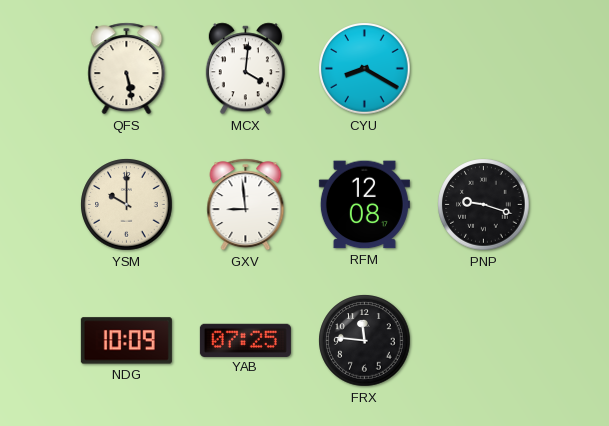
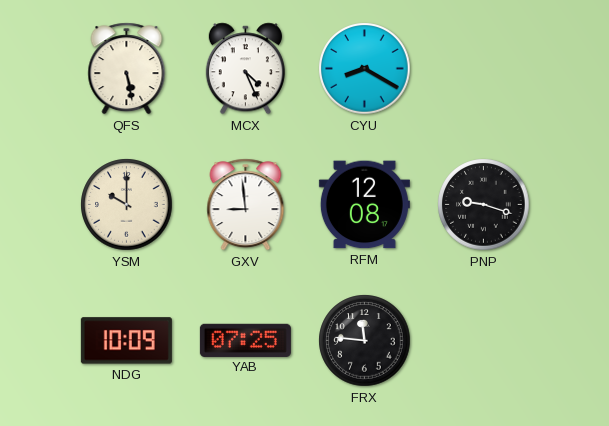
MCX: 4:01 -> 4:26 (245, 69)
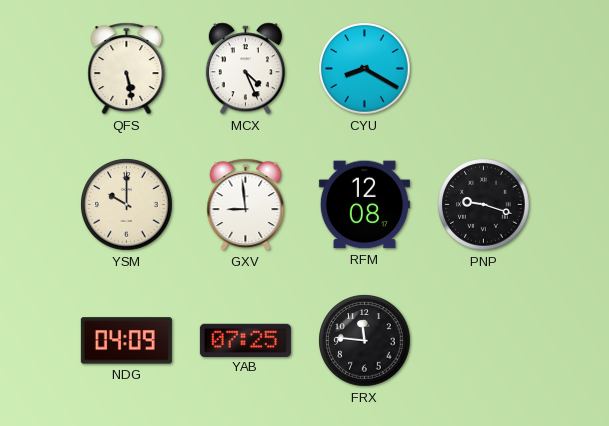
NDG: 10:09 -> 04:09 (126, 341)
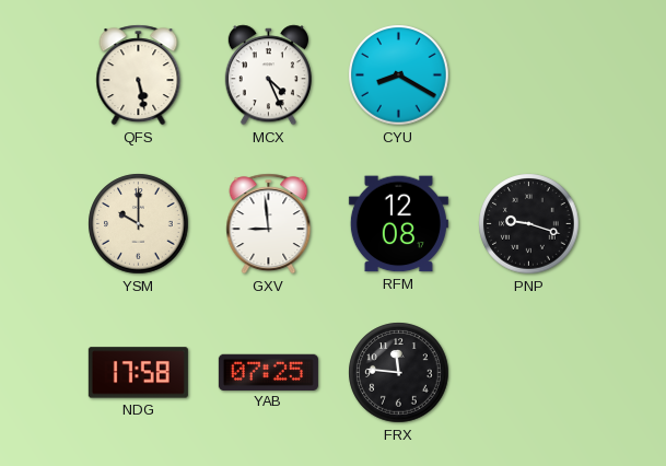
NDG: 04:09 -> 17:58 (138, 373)
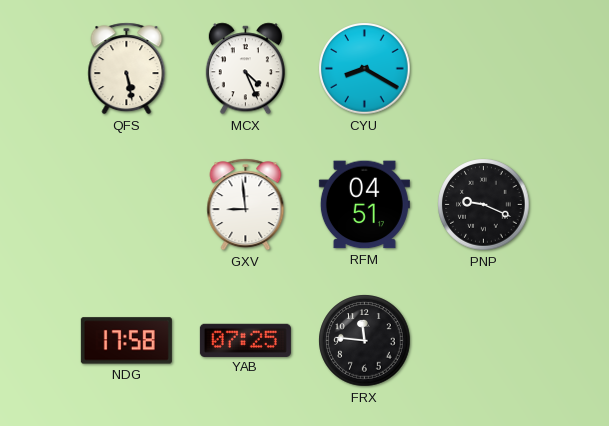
YSM: 10:00 -> none (139, 224)
RFM: 12:08 -> 04:51 (364, 205)
PNP: 9:18 -> 9:19 (484, 205)
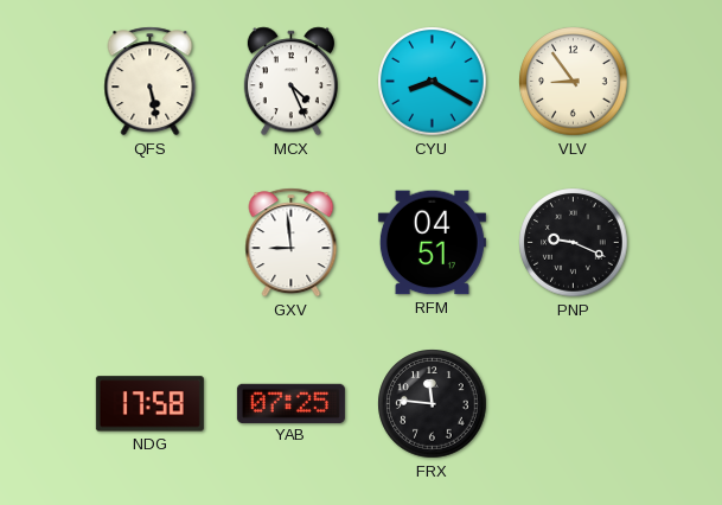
VLV: none -> 8:54 (574, 82)
